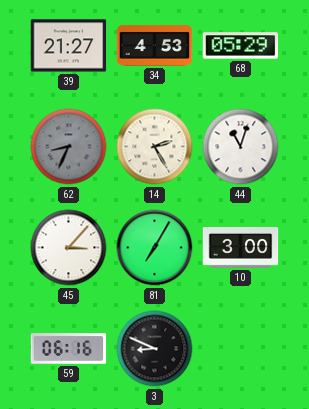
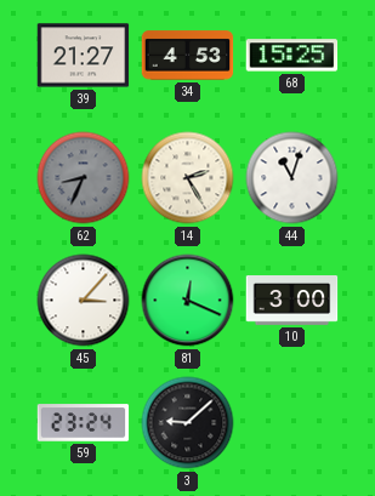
68: 05:29 -> 15:25 (292, 56)
81: 7:05 -> 12:19 (188, 301)
59: 06:16 -> 23:24 (84, 423)
3: 8:49 -> 9:08 (188, 423)
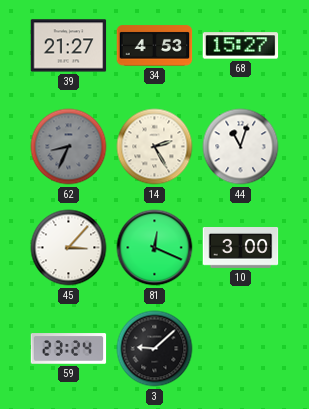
68: 15:25 -> 15:27 (241, 46)
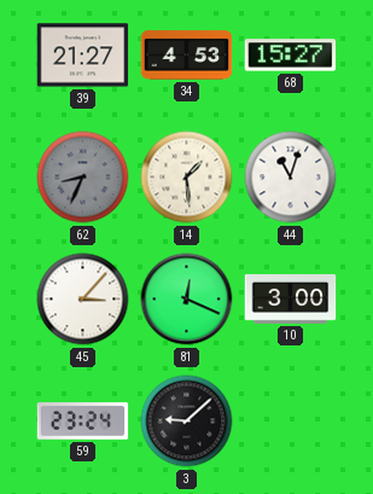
14: 2:25 -> 1:29 (187, 178)
